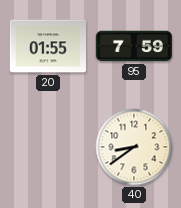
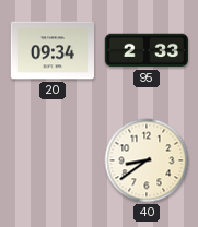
20: 01:55 -> 09:34 (51, 50)
95: 7:59 -> 2:33 (145, 50)
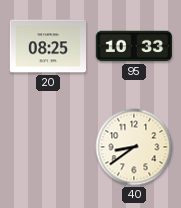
20: 09:34 -> 08:25 (47, 46)
95: 2:33 -> 10:33 (133, 46)
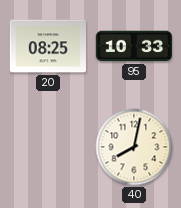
40: 8:39 -> 8:02 (134, 147)
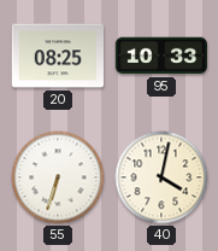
55: none -> 6:33 (58, 177)
40: 8:02 -> 4:02 (161, 177)
